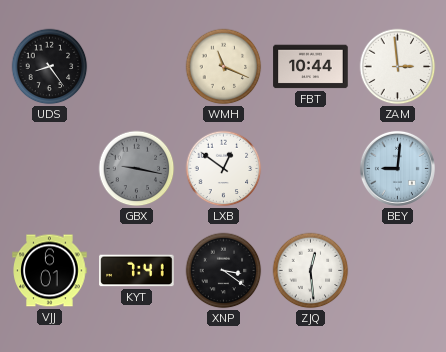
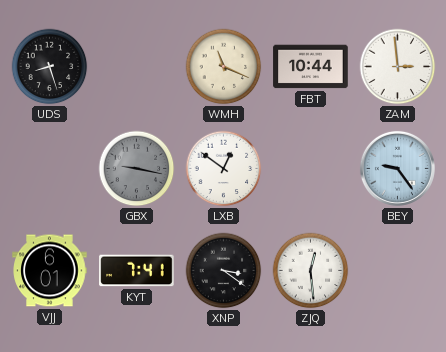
UDS: 8:24 -> 8:27 (50, 67)
BEY: 9:01 -> 9:24 (397, 168)
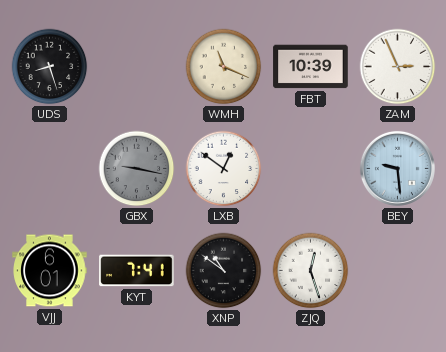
FBT: 10:44 -> 10:39 (311, 67)
ZAM: 2:59 -> 2:56 (398, 67)
BEY: 9:24 -> 9:29 (397, 168)
XNP: 3:21 -> 10:51 (224, 271)
ZJQ: 12:29 -> 12:27 (311, 271)
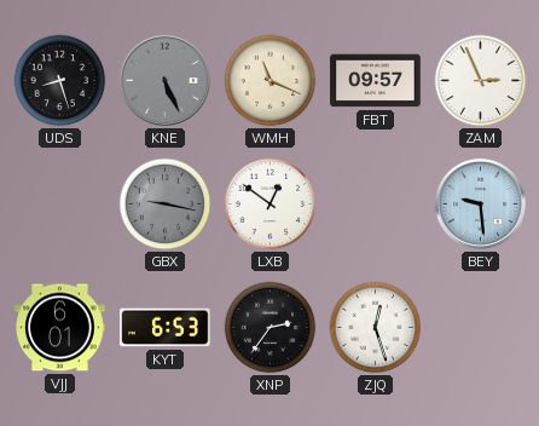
KNE: none -> 5:26 (164, 80)
FBT: 10:39 -> 09:57 (376, 81)
KYT: 7:41 -> 6:53 (166, 328)
XNP: 10:51 -> 2:36 (271, 328)
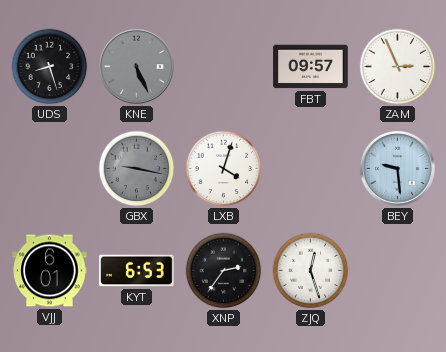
WMH: 11:19 -> none (271, 81)
LXB: 12:51 -> 4:03 (224, 169)
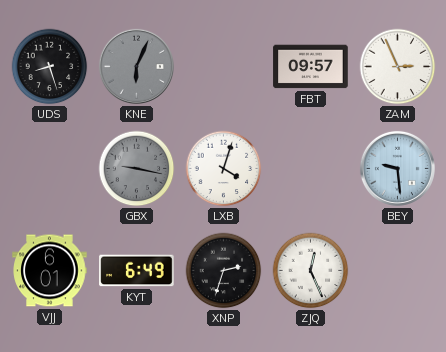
KNE: 5:26 -> 6:04 (136, 66)
KYT: 6:53 -> 6:49 (137, 271)
XNP: 2:36 -> 2:33 (224, 271)
ZJQ: 12:27 -> 12:26 (311, 271)
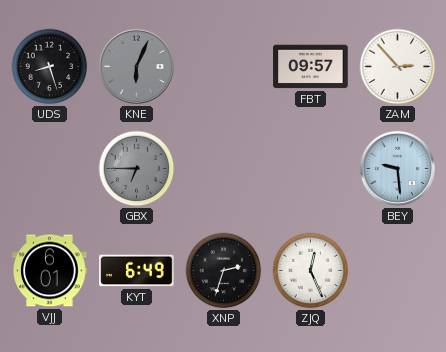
ZAM: 2:56 -> 2:53 (398, 67)
GBX: 9:17 -> 6:45 (137, 169)
LXB: 4:03 -> none (224, 169)
